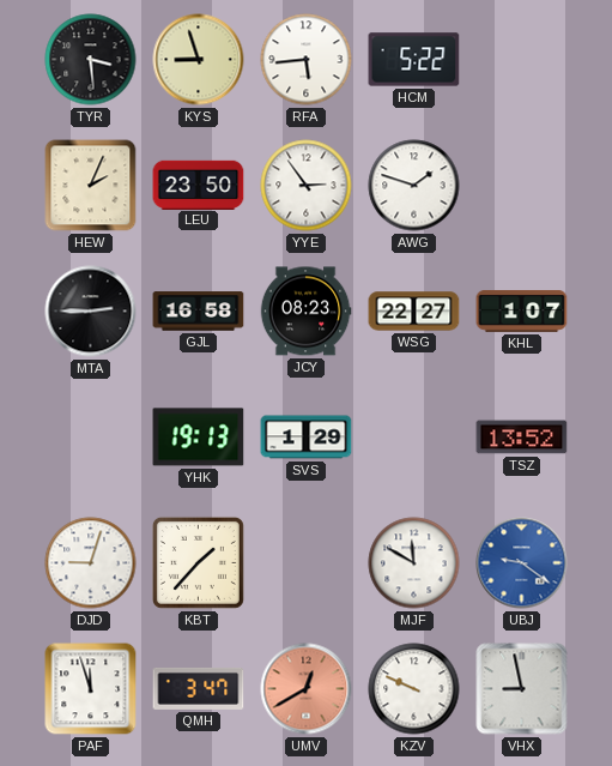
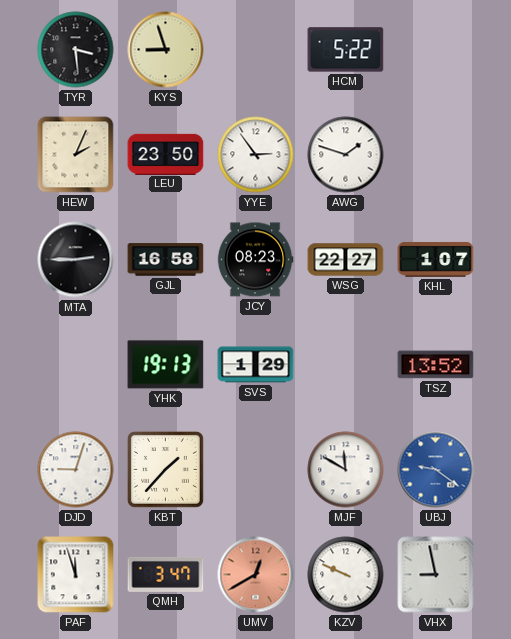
RFA: 5:44 -> none (307, 60)
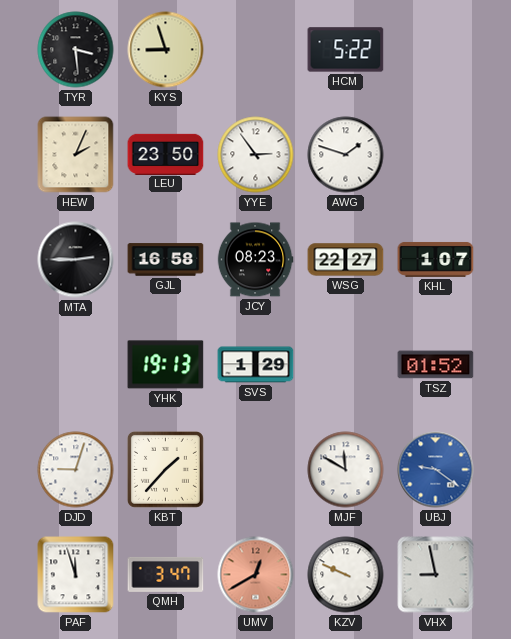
TSZ: 13:52 -> 01:52 (436, 365)
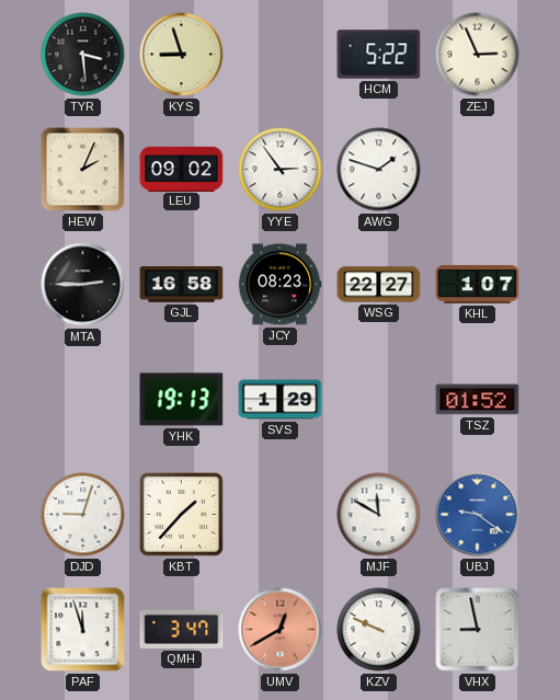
ZEJ: none -> 2:56 (478, 55)
LEU: 23:50 -> 09:02 (182, 169)
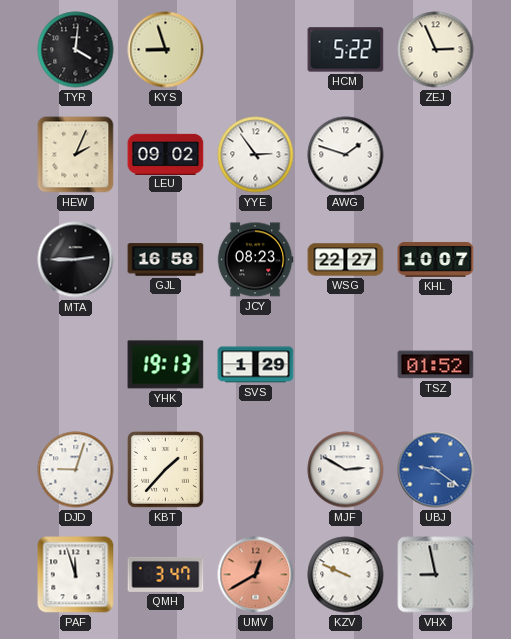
TYR: 3:29 -> 4:01 (76, 50)
KHL: 1:07 -> 10:07 (436, 259)
MJF: 11:50 -> 2:50 (346, 470)
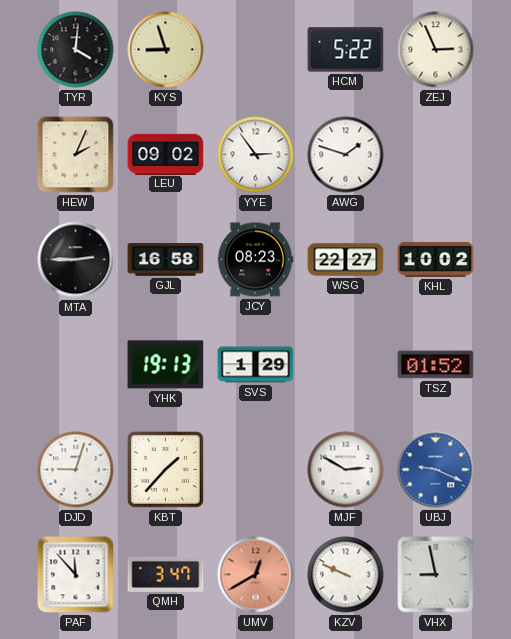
KHL: 10:07 -> 10:02 (436, 259)
UBJ: 9:21 -> 9:19 (436, 470)
PAF: 11:57 -> 11:53 (76, 575)
